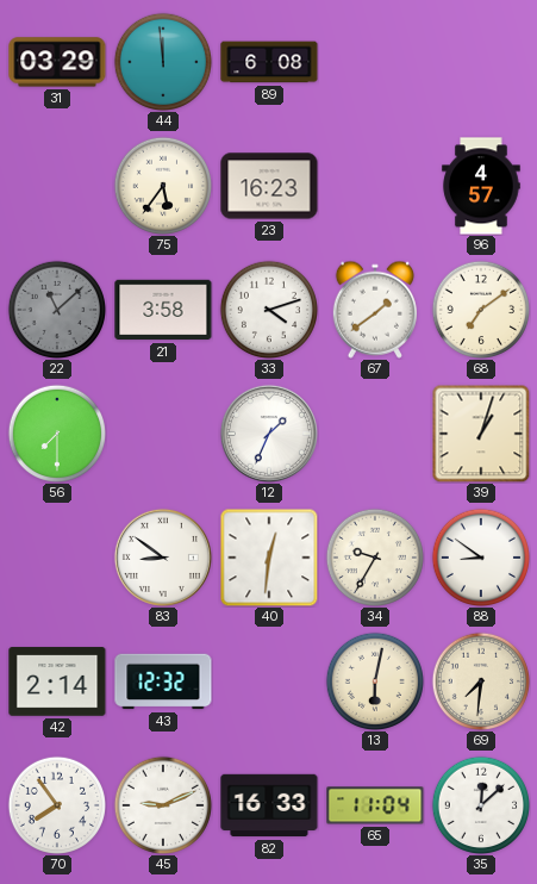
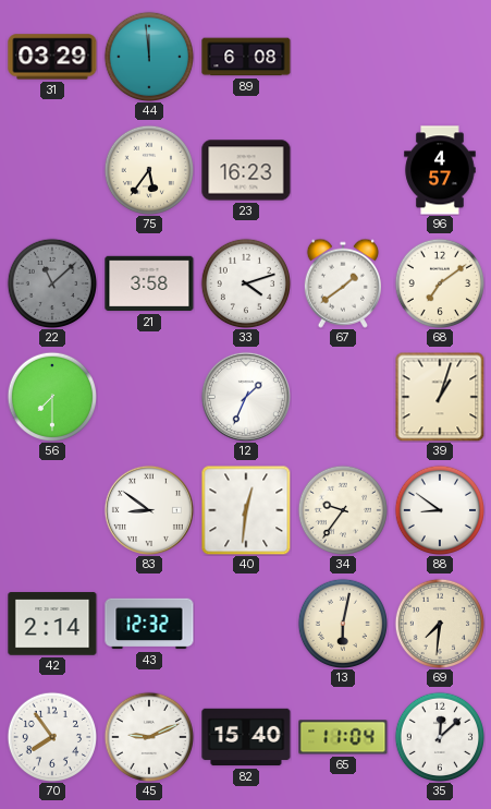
34: 9:35 -> 9:36 (342, 509)
82: 16:33 -> 15:40 (246, 737)
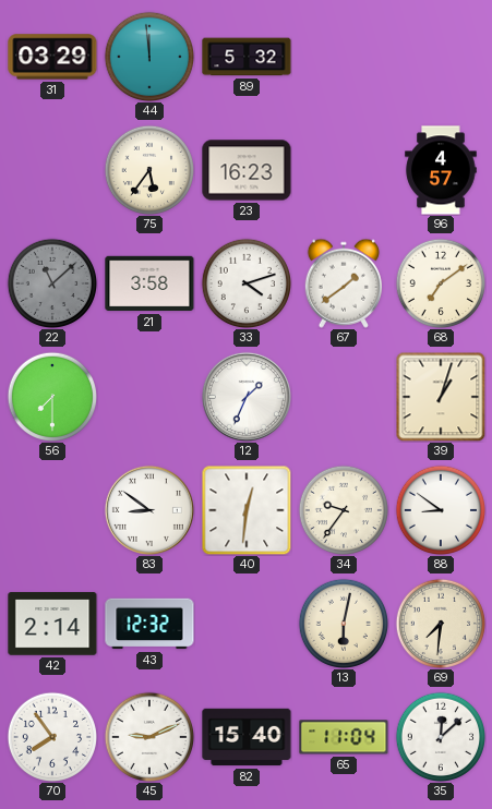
89: 6:08 -> 5:32 (247, 57)
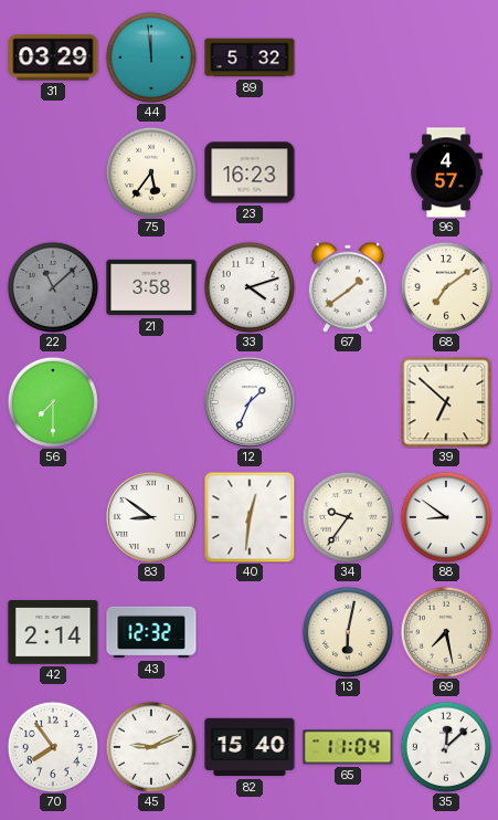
39: 1:03 -> 6:52 (446, 402)
69: 7:31 -> 7:28 (445, 631)
